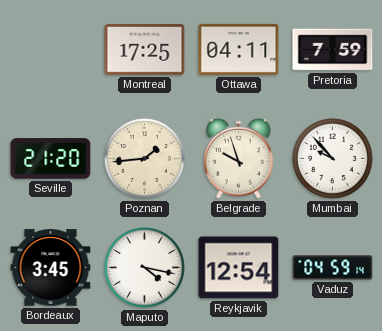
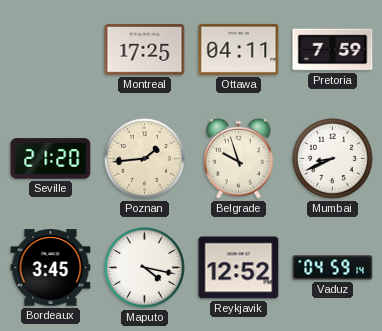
Mumbai: 9:53 -> 8:41 (333, 159)
Reykjavik: 12:54 -> 12:52 (239, 268)
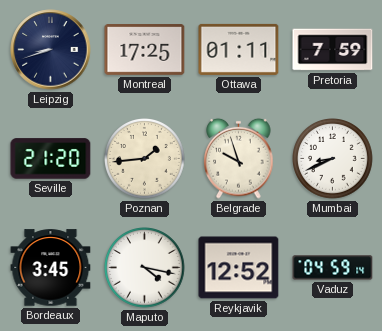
Leipzig: none -> 8:42 (51, 50)
Ottawa: 04:11 -> 01:11 (239, 49)
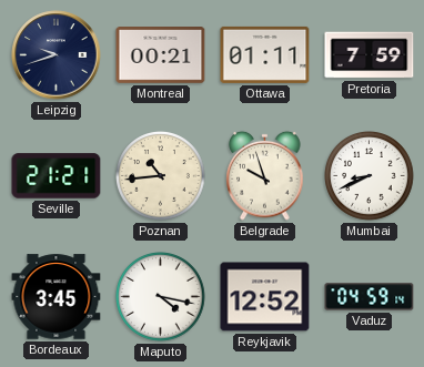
Leipzig: 8:42 -> 9:42 (57, 55)
Montreal: 17:25 -> 00:21 (161, 55)
Seville: 21:20 -> 21:21 (57, 176)
Poznan: 1:44 -> 10:44 (161, 176)
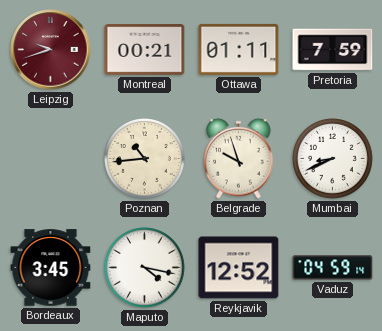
Leipzig dial: navy -> burgundy (51, 50)
Seville: 21:21 -> none (57, 176)
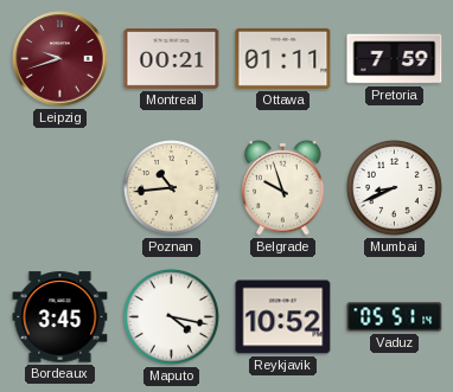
Reykjavik: 12:52 -> 10:52 (283, 317)
Vaduz: 04:59 -> 05:51 (395, 317)
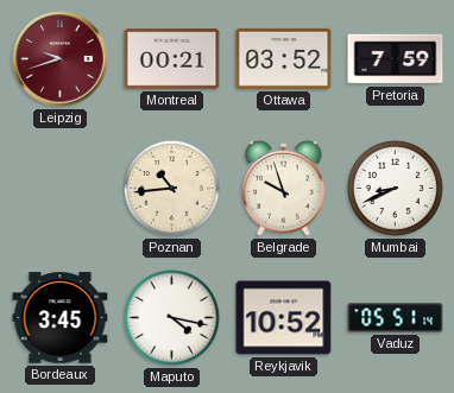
Ottawa: 01:11 -> 03:52 (284, 58)
